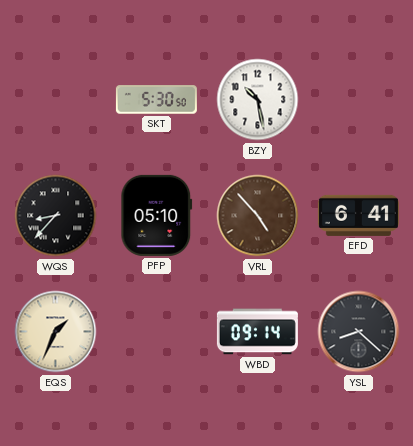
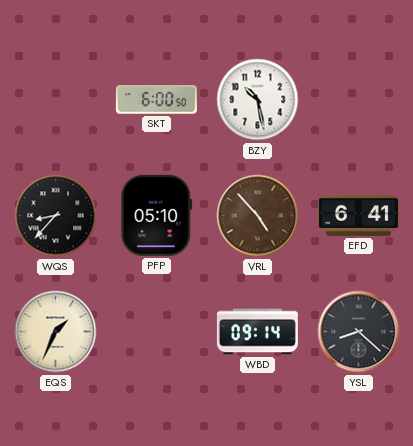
SKT: 5:30 -> 6:00 (156, 100)
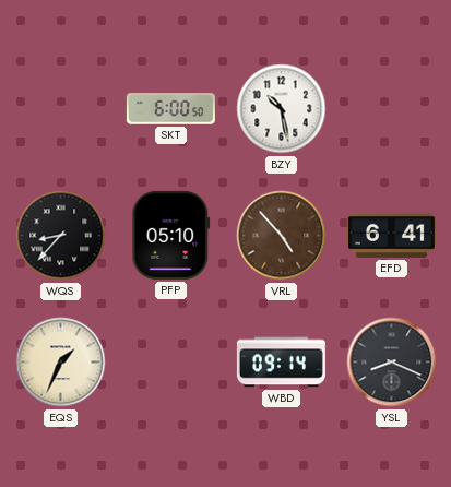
YSL: 8:22 -> 8:19 (392, 363)
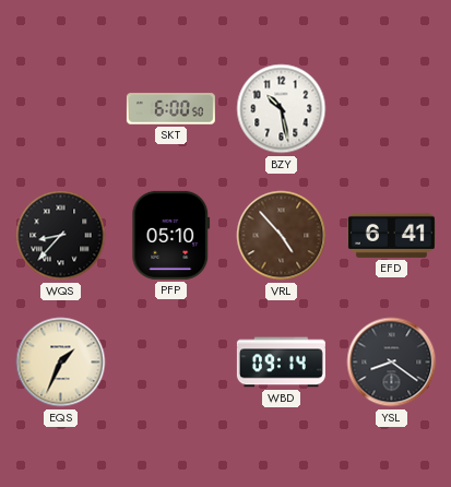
YSL: 8:19 -> 8:21 (392, 363)
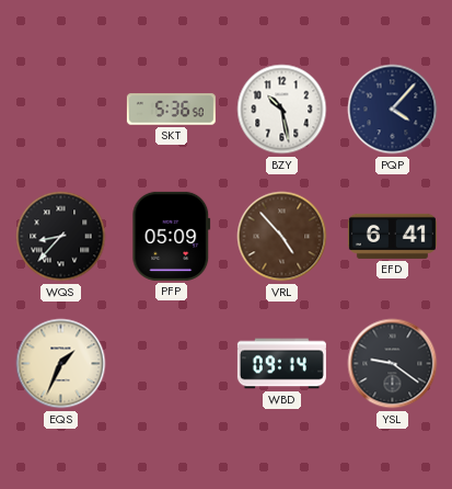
SKT: 6:00 -> 5:36 (171, 110)
PQP: none -> 4:07 (393, 110)
PFP: 05:10 -> 05:09 (172, 236)
YSL: 8:21 -> 9:21 (393, 364)
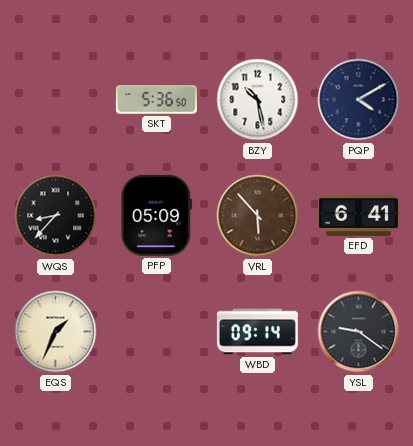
PQP: 4:07 -> 4:10 (359, 100)
VRL: 4:53 -> 5:53 (258, 216)
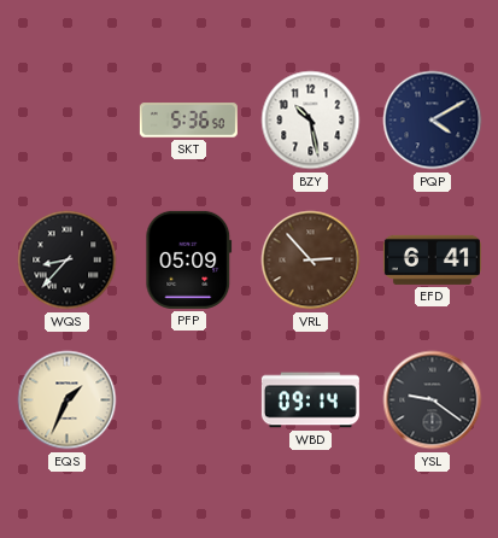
VRL: 5:53 -> 2:53 (311, 261)
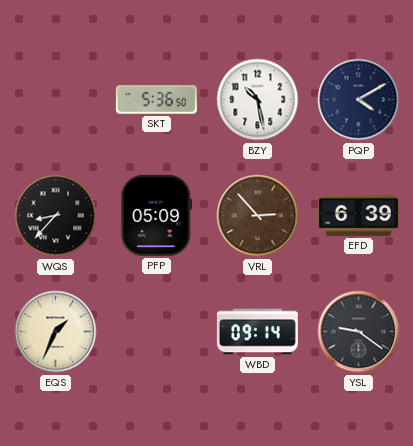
EFD: 6:41 -> 6:39 (358, 215)
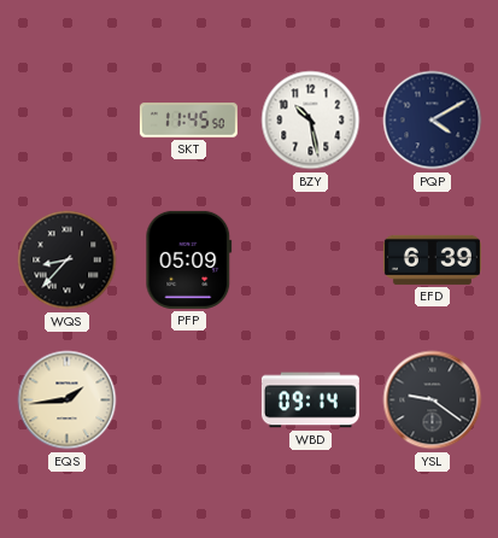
SKT: 5:36 -> 11:45 (188, 121)
VRL: 2:53 -> none (258, 216)
EQS: 1:34 -> 1:44 (68, 400)
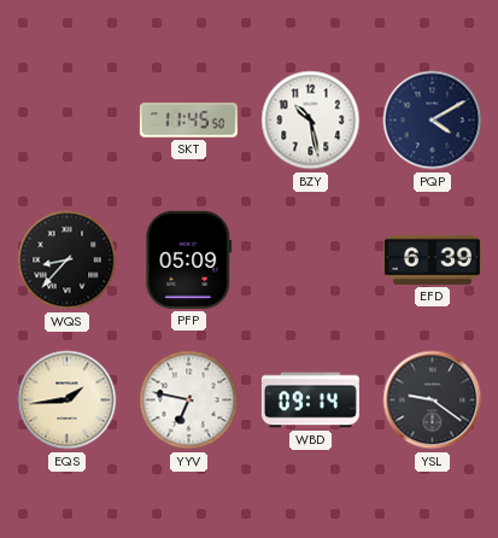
YYV: none -> 6:47 (189, 400)
